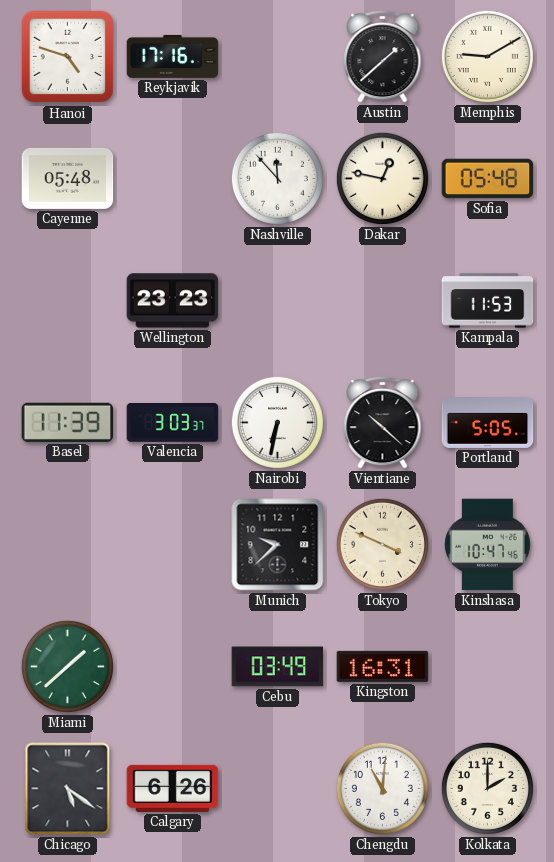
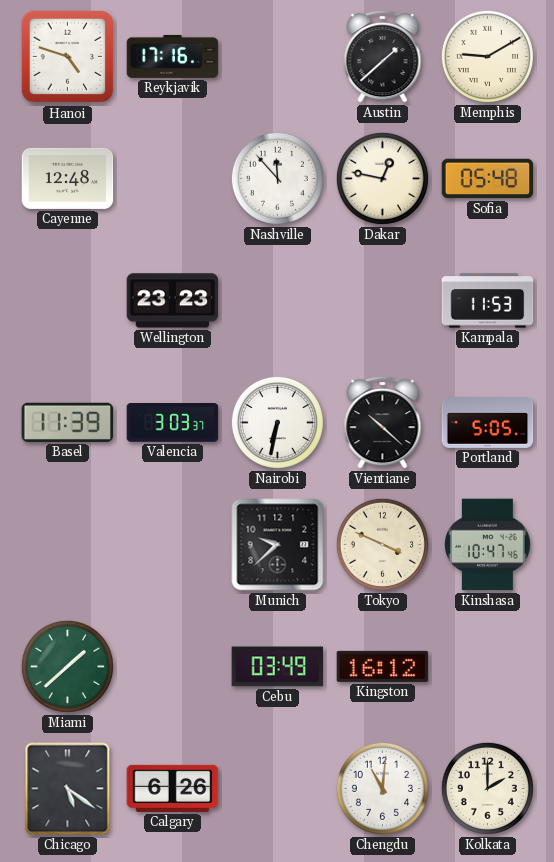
Cayenne: 05:48 -> 12:48 (68, 178)
Kingston: 16:31 -> 16:12 (383, 666)
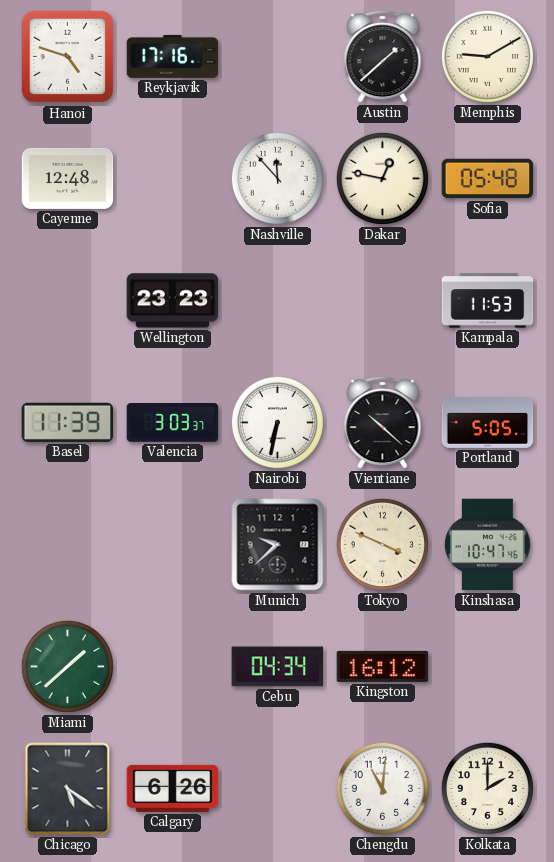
Cebu: 03:49 -> 04:34 (278, 667)
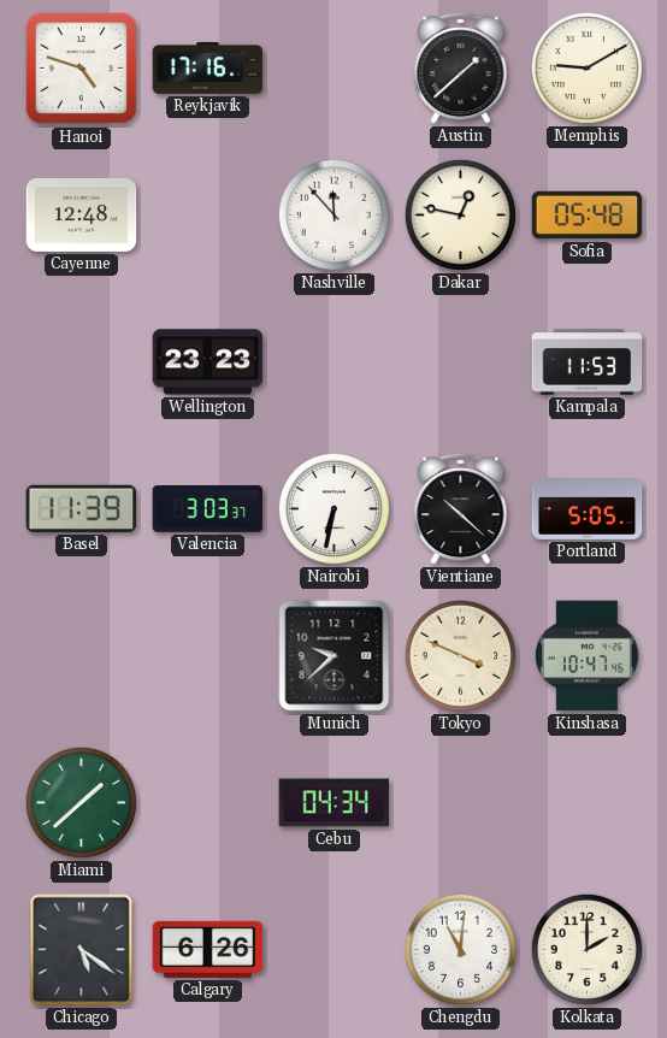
Kingston: 16:12 -> none (383, 666)
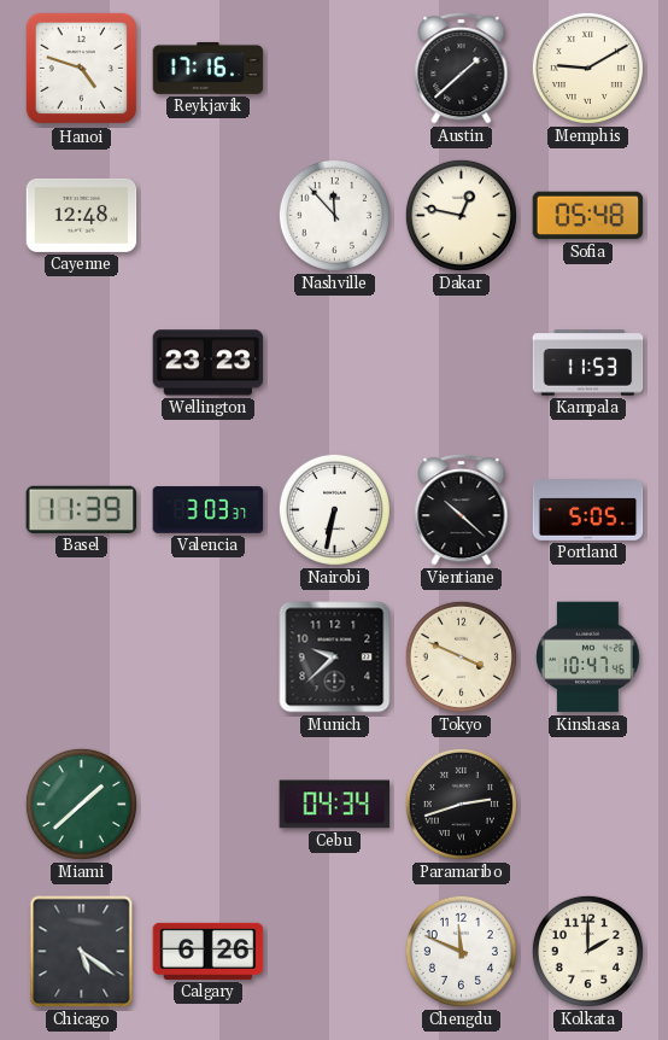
Paramaribo: none -> 2:42 (461, 804)
Chengdu: 11:01 -> 11:49 (461, 951)
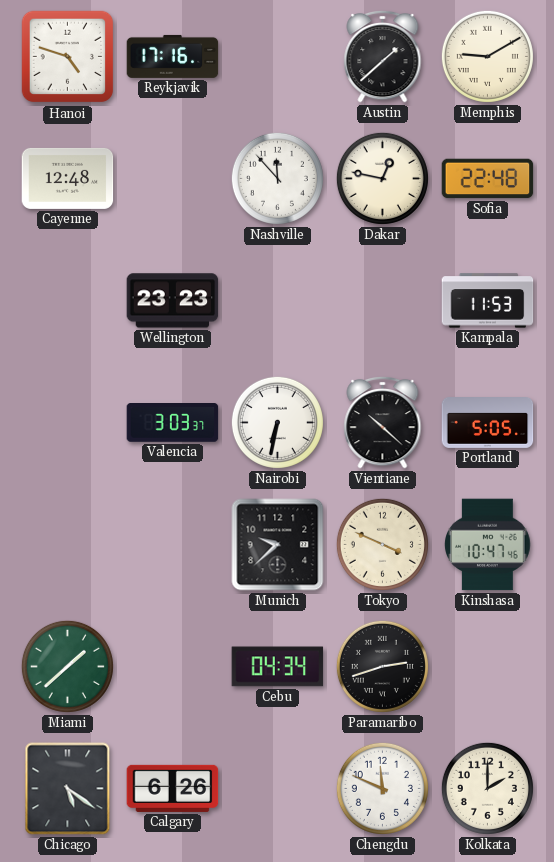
Sofia: 05:48 -> 22:48 (488, 179)
Basel: 11:39 -> none (82, 509)
